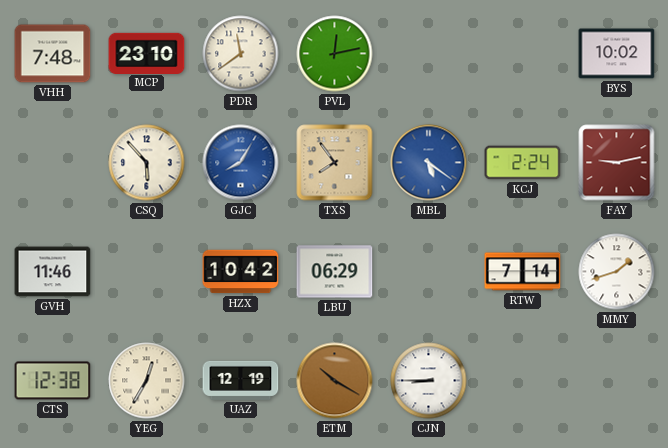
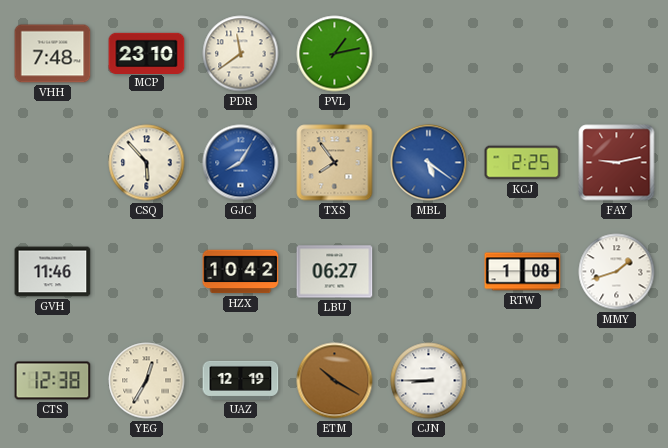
PVL: 12:13 -> 1:13 (335, 54)
BYS: 10:02 -> none (617, 54)
KCJ: 2:24 -> 2:25 (523, 163)
LBU: 06:29 -> 06:27 (335, 272)
RTW: 7:14 -> 1:08 (523, 272)
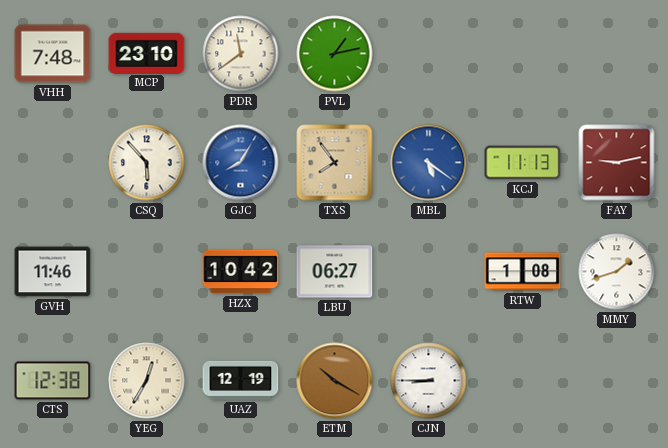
KCJ: 2:25 -> 11:13 (523, 163)
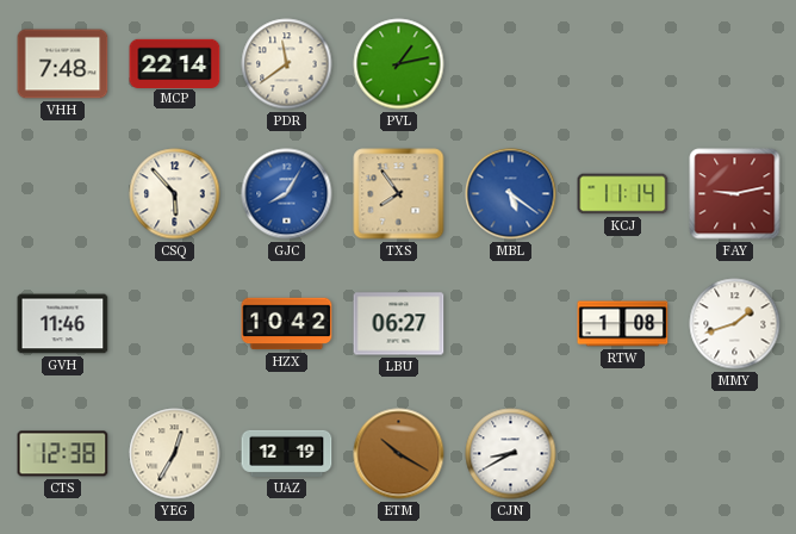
MCP: 23:10 -> 22:14 (175, 63)
KCJ: 11:13 -> 11:14 (623, 194)
CJN: 8:45 -> 8:40 (511, 454)
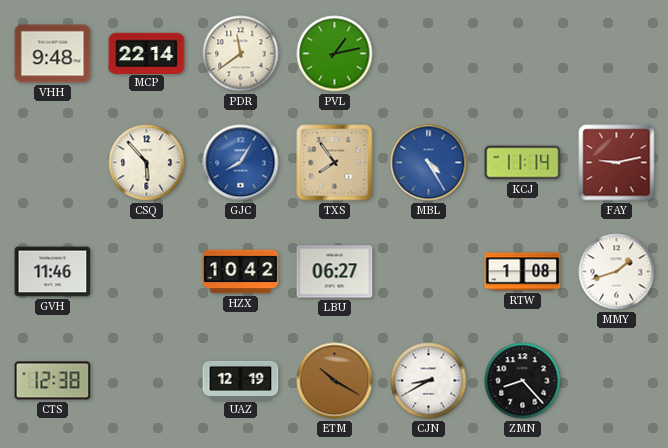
VHH: 7:48 -> 9:48 (53, 54)
MBL: 5:21 -> 4:25 (429, 163)
YEG: 12:35 -> none (175, 454)
ZMN: none -> 8:23 (523, 381)
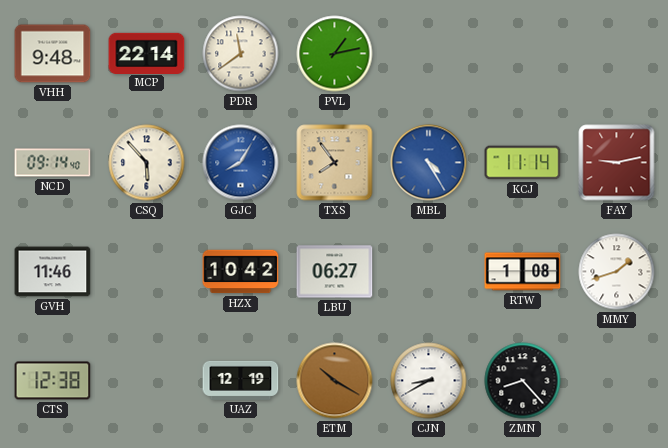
NCD: none -> 09:14 (53, 163)
